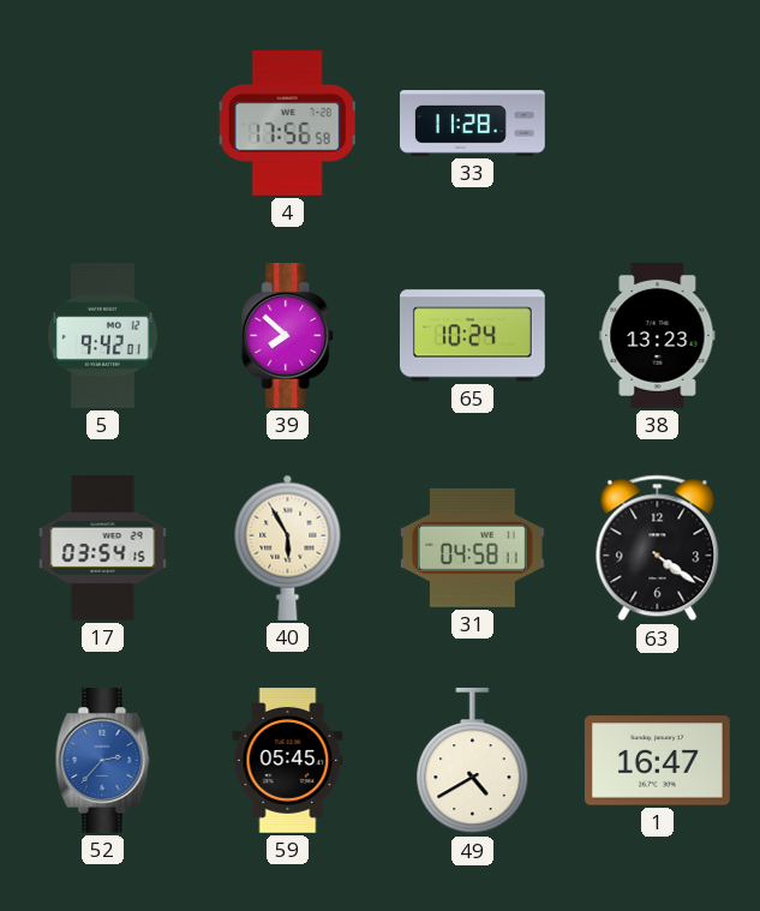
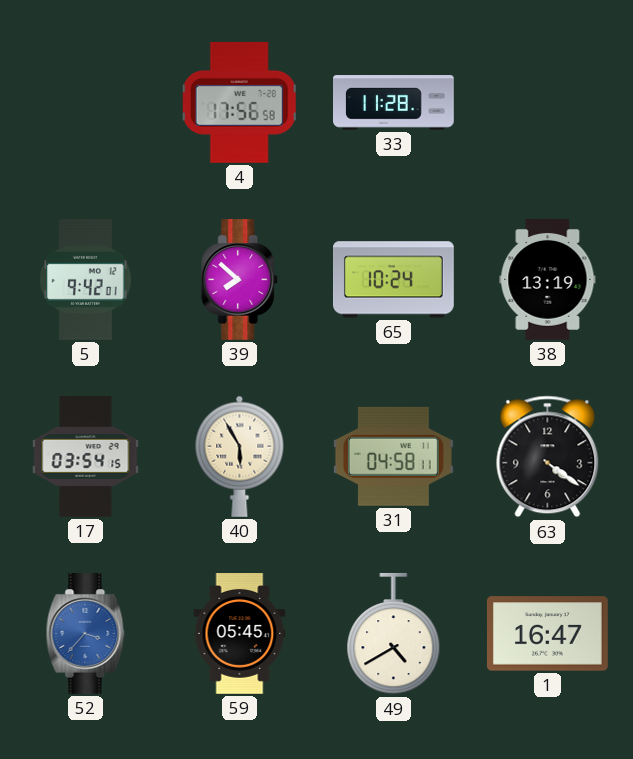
38: 13:23 -> 13:19 (548, 280)
52: 2:37 -> 3:37 (86, 634)
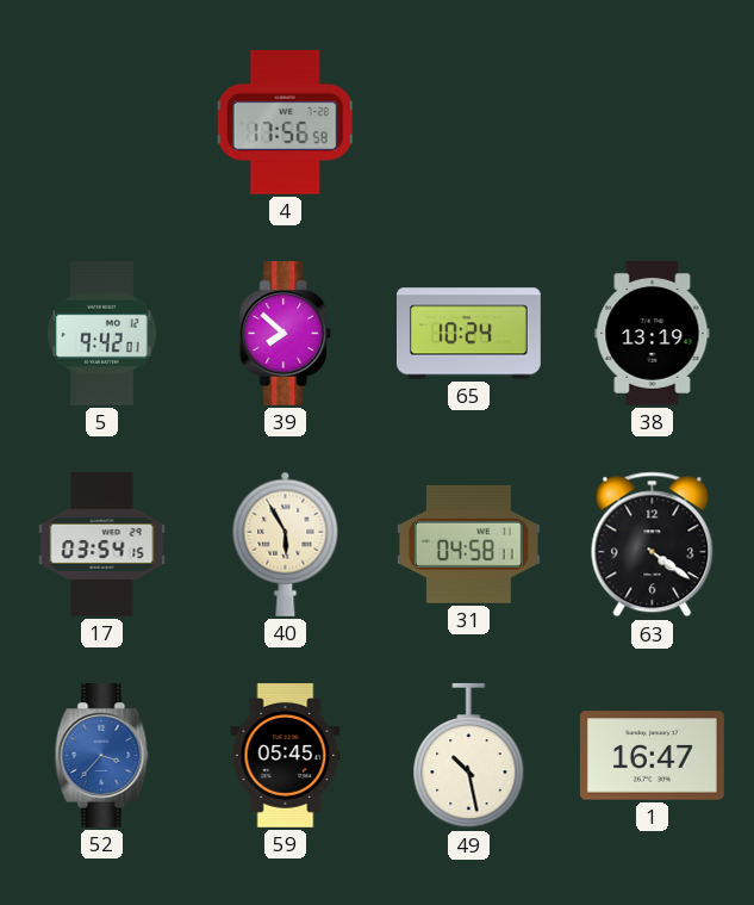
33: 11:28 -> none (394, 103)
49: 4:40 -> 10:28 (469, 756)
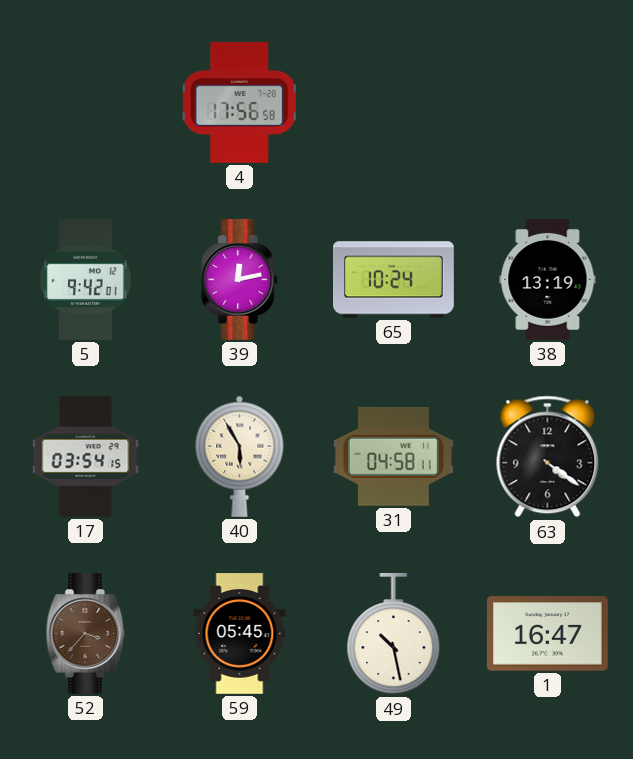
39: 7:52 -> 12:13 (240, 280)
52 dial: blue -> brown (86, 634)
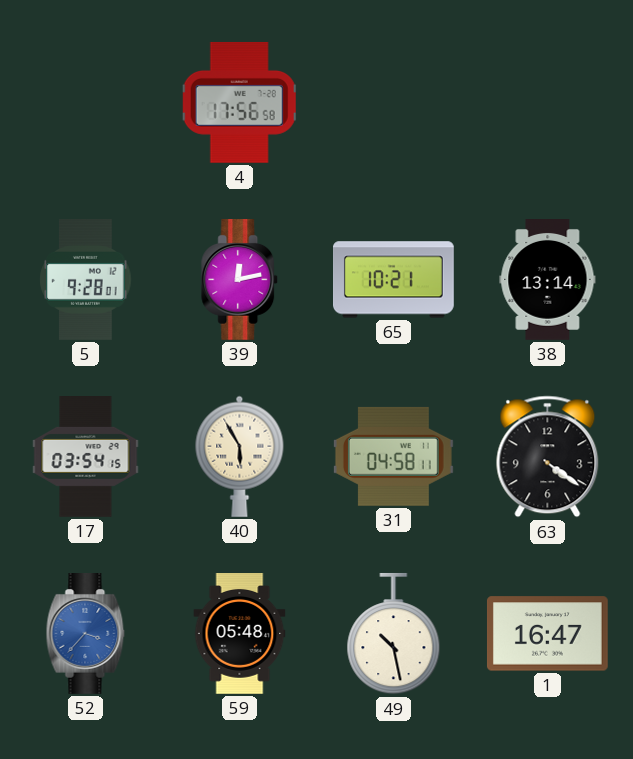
5: 9:42 -> 9:28 (86, 280)
65: 10:24 -> 10:21 (394, 280)
38: 13:19 -> 13:14 (548, 280)
52 dial: brown -> blue (86, 634)
59: 05:45 -> 05:48 (240, 634)
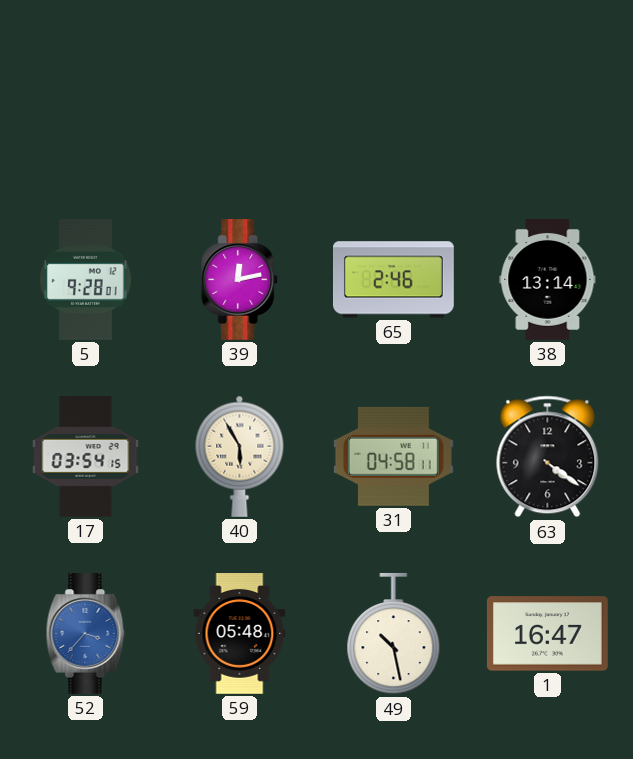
4: 17:56 -> none (239, 102)
65: 10:21 -> 2:46 (394, 280)
